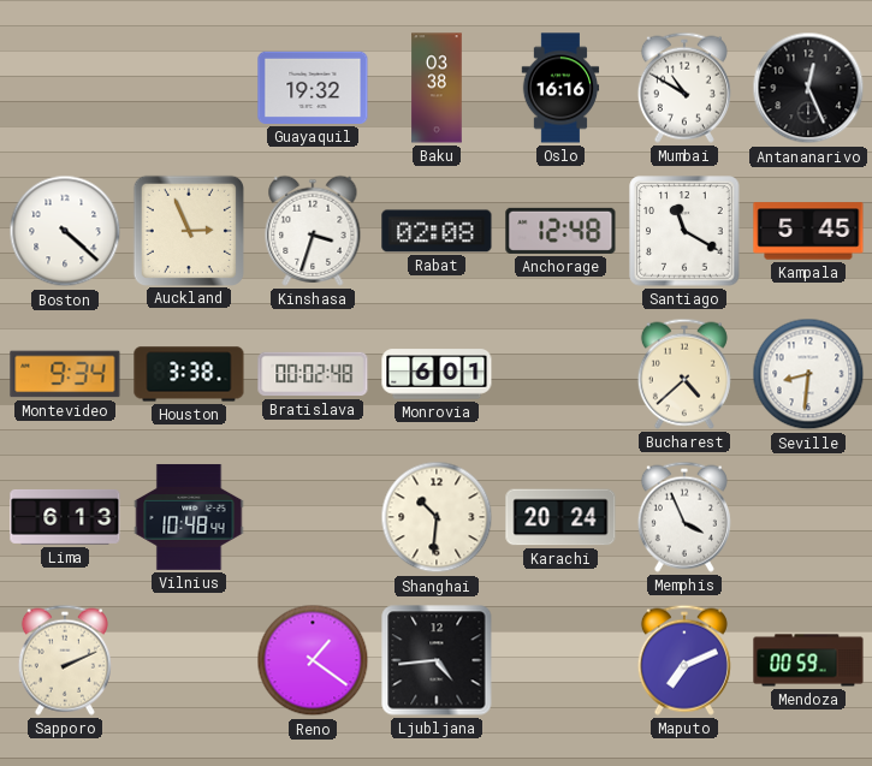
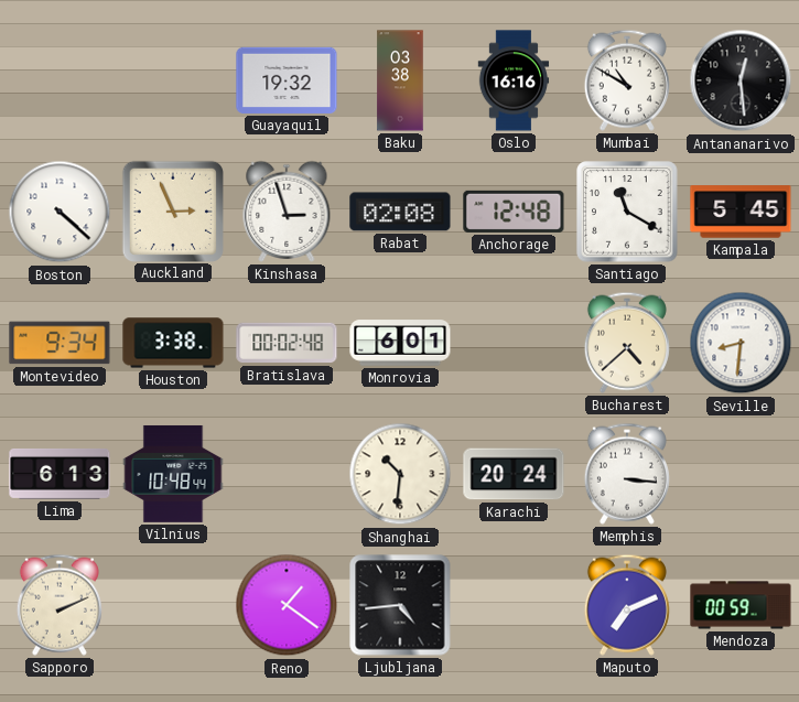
Antananarivo: 12:26 -> 12:29 (741, 80)
Kinshasa: 3:33 -> 2:57 (287, 212)
Memphis: 3:56 -> 3:16 (627, 474)
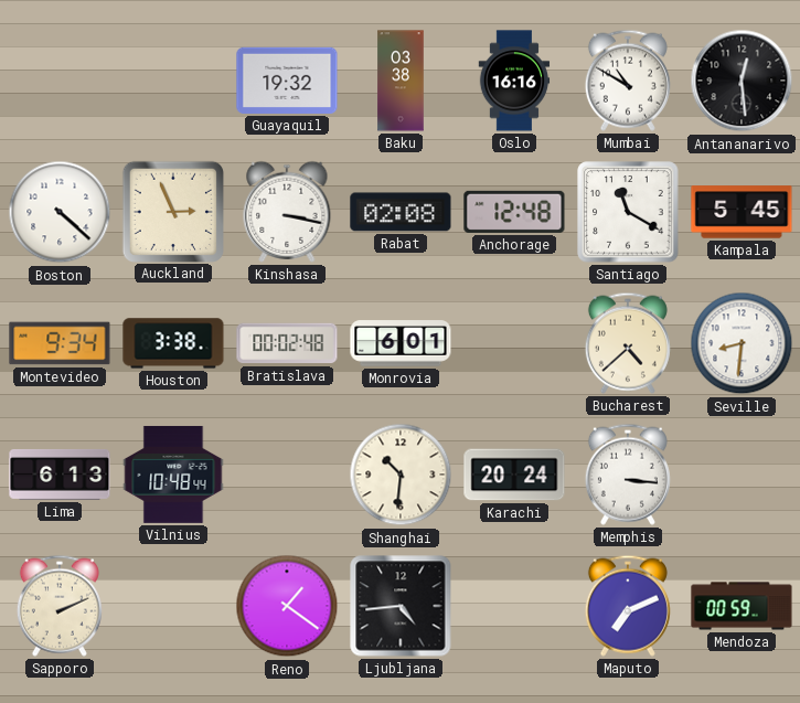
Kinshasa: 2:57 -> 3:17 (287, 212)
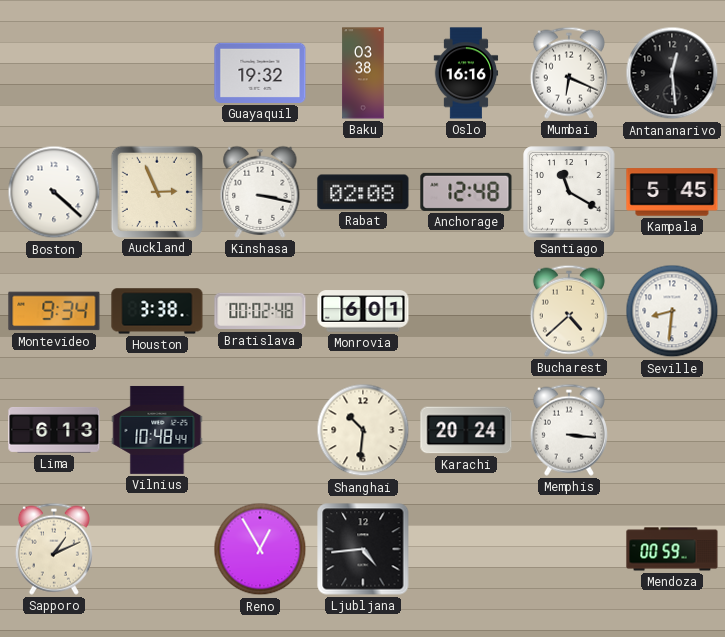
Mumbai: 10:50 -> 6:19 (569, 73)
Sapporo: 2:11 -> 1:11 (54, 549)
Reno: 1:21 -> 12:55 (260, 549)
Maputo: 7:11 -> none (628, 606)
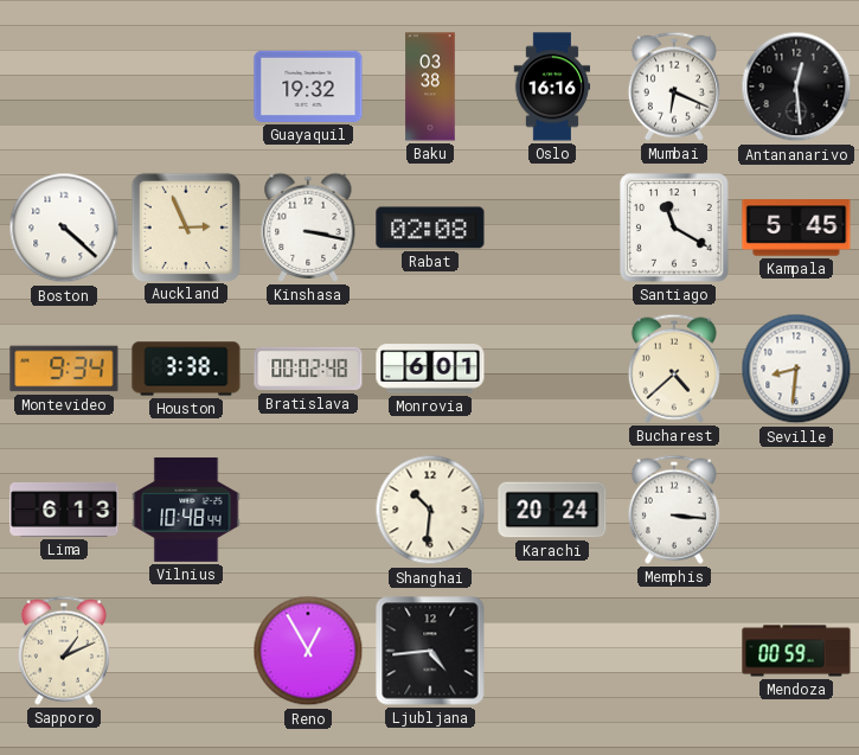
Anchorage: 12:48 -> none (466, 192)
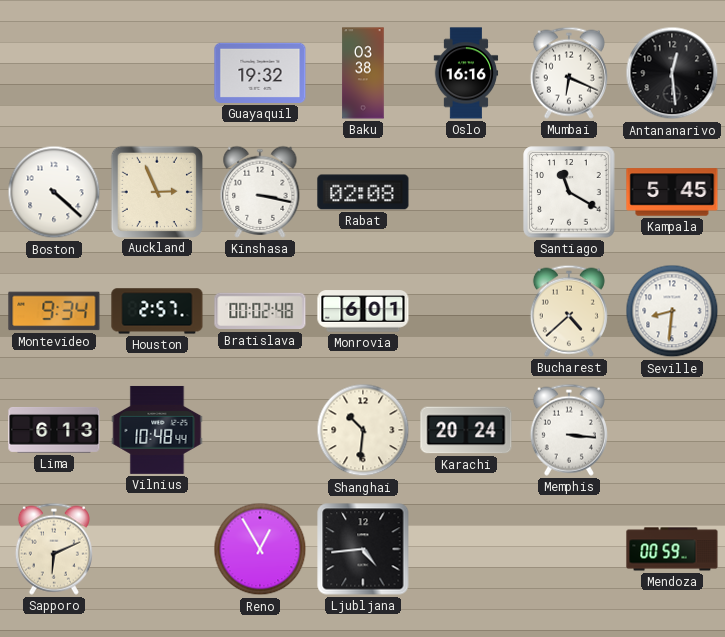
Houston: 3:38 -> 2:57 (157, 311)
Sapporo: 1:11 -> 6:11 (54, 549)
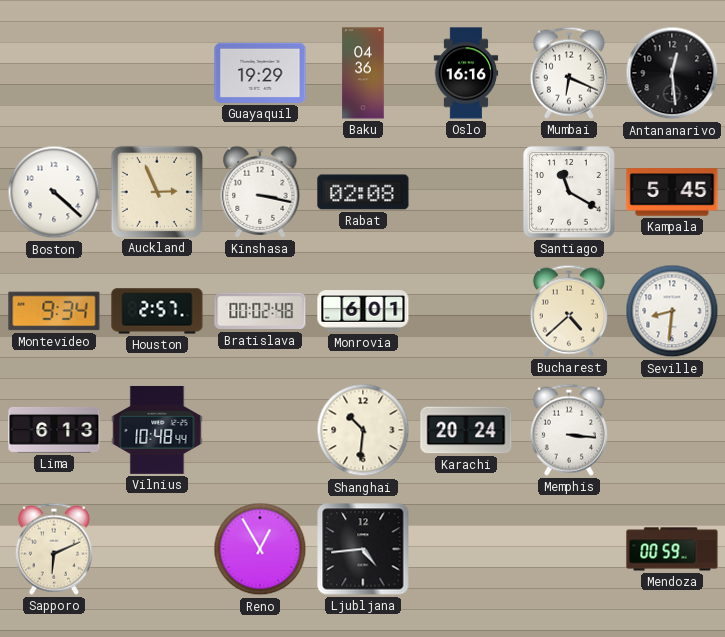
Guayaquil: 19:32 -> 19:29 (260, 73)
Baku: 03:38 -> 04:36 (363, 73)
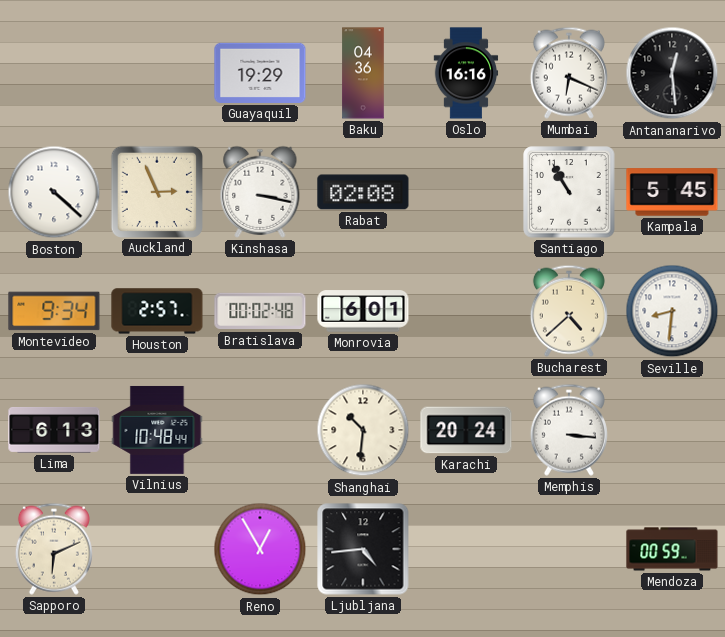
Santiago: 11:20 -> 10:55 (569, 192)
